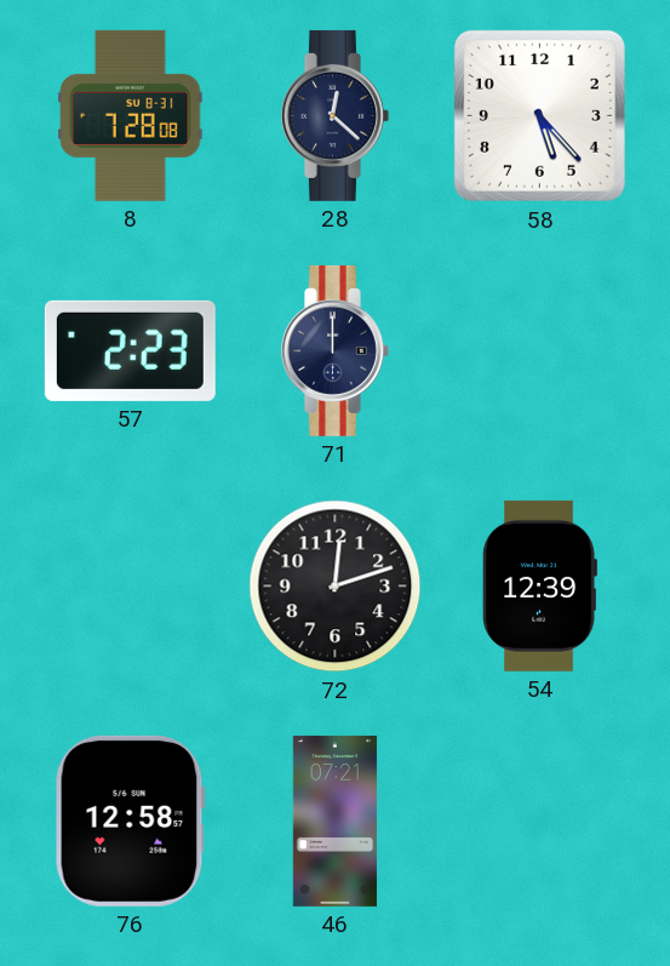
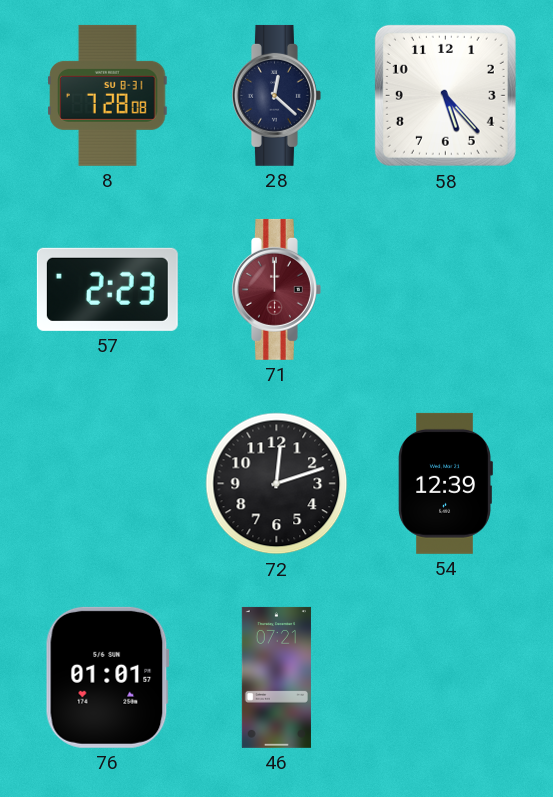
71 dial: navy -> burgundy (276, 289)
76: 12:58 -> 01:01 (107, 677)
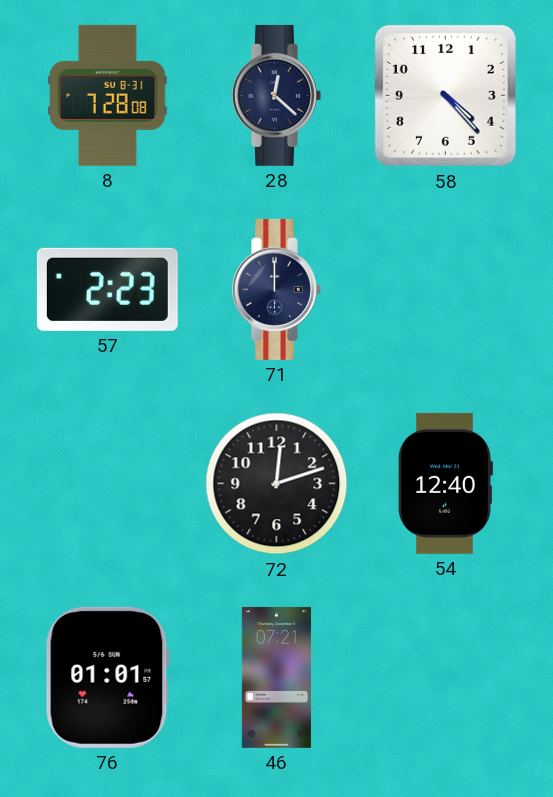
58: 5:23 -> 4:23 (445, 95)
71 dial: burgundy -> navy (276, 289)
54: 12:39 -> 12:40 (445, 483)
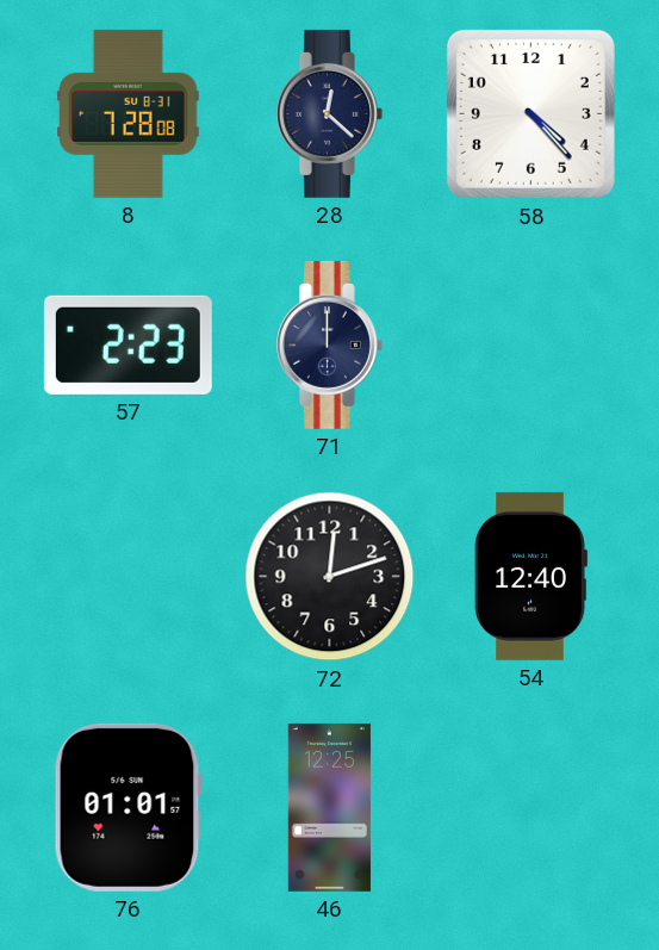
46: 07:21 -> 12:25 (329, 807)
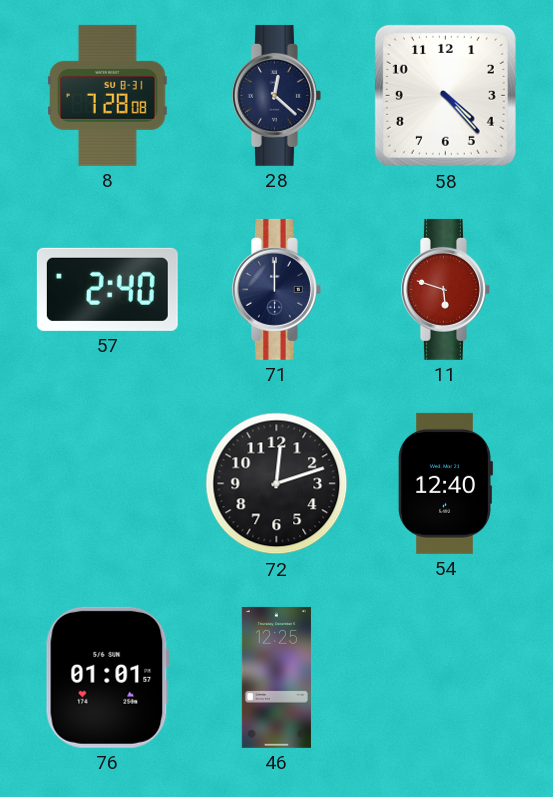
57: 2:23 -> 2:40 (107, 289)
11: none -> 5:48 (445, 289)
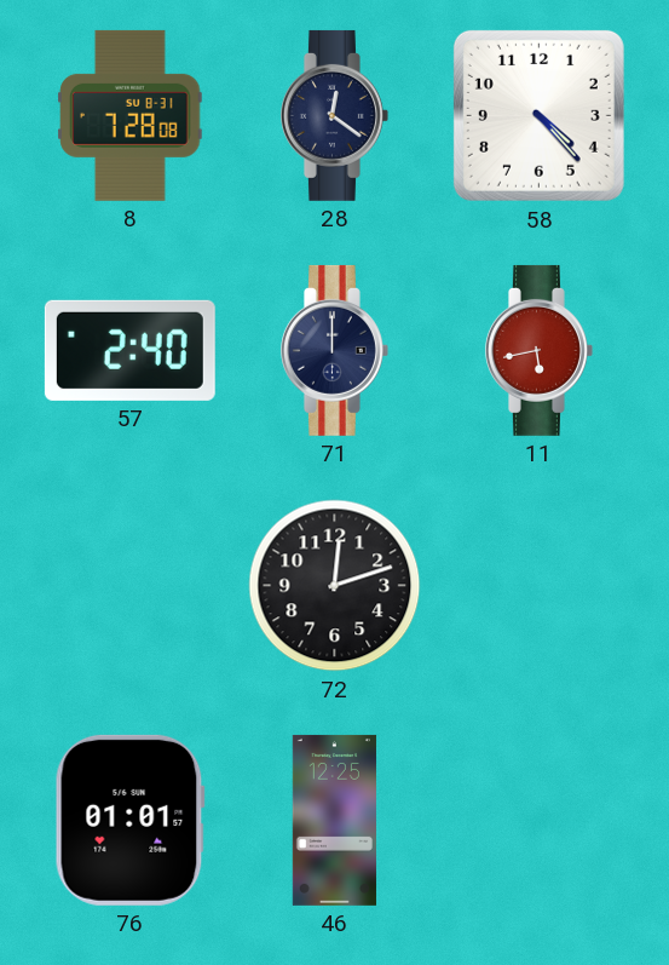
28: 12:22 -> 12:21 (334, 115)
11: 5:48 -> 5:43 (538, 350)
54: 12:40 -> none (445, 483)
